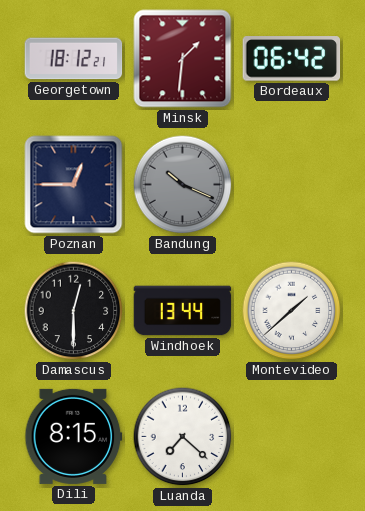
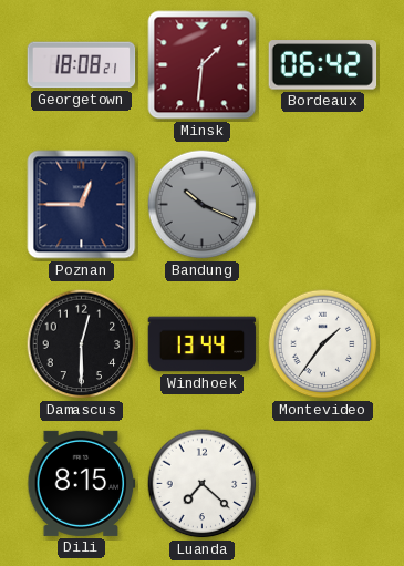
Georgetown: 18:12 -> 18:08 (82, 65)
Montevideo: 1:38 -> 1:36 (323, 344)
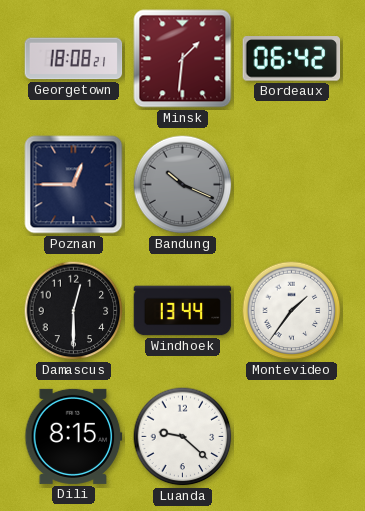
Luanda: 7:22 -> 9:22 (183, 437)
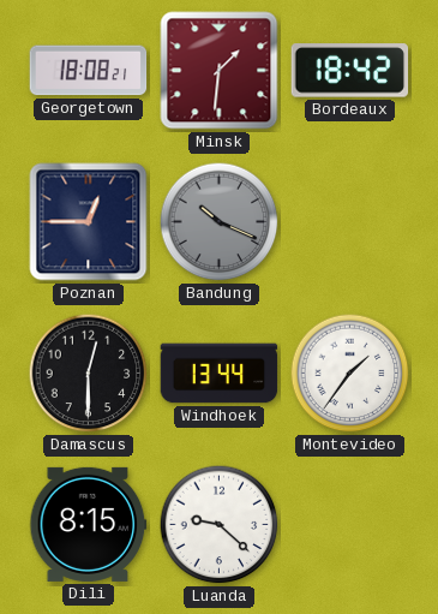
Bordeaux: 06:42 -> 18:42 (350, 71)
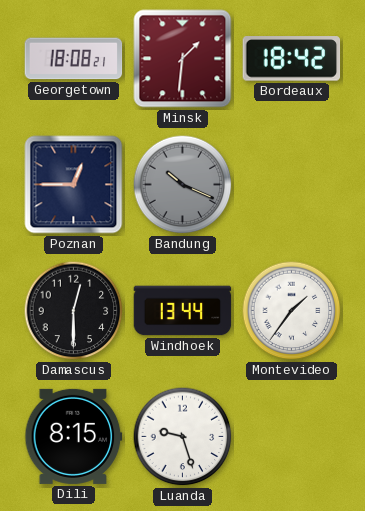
Luanda: 9:22 -> 9:27 (183, 437)
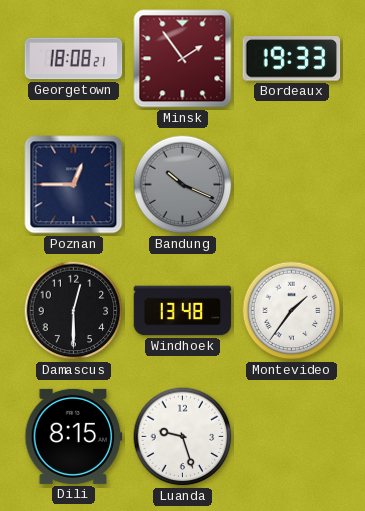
Minsk: 1:31 -> 1:54 (183, 59)
Bordeaux: 18:42 -> 19:33 (292, 59)
Windhoek: 13:44 -> 13:48 (183, 311)
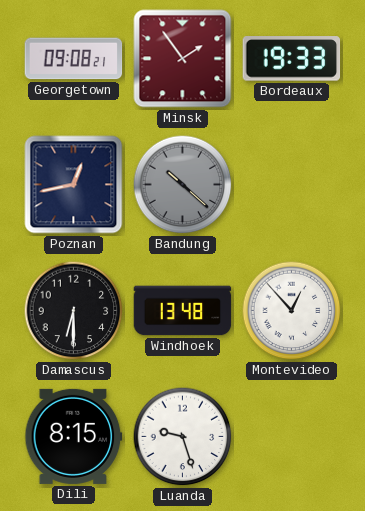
Georgetown: 18:08 -> 09:08 (74, 59)
Poznan: 12:45 -> 12:43 (74, 185)
Bandung: 10:19 -> 10:22 (183, 185)
Damascus: 12:30 -> 6:30 (74, 311)
Montevideo: 1:36 -> 12:53 (292, 311)
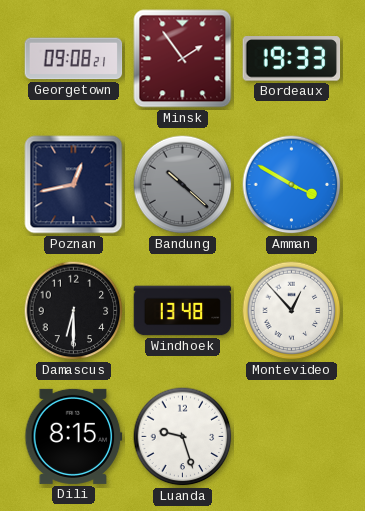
Amman: none -> 3:50 (292, 185)
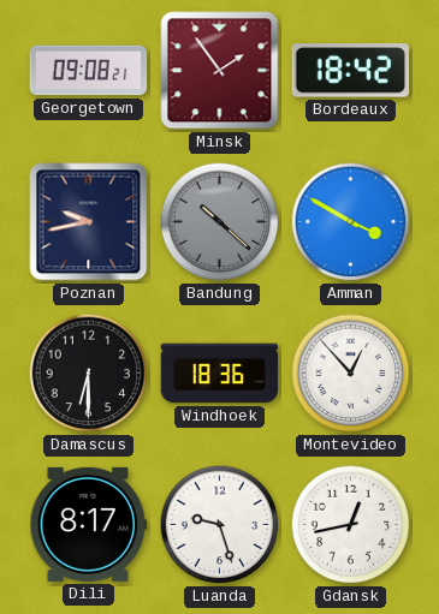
Bordeaux: 19:33 -> 18:42 (351, 71)
Poznan: 12:43 -> 9:43 (89, 222)
Windhoek: 13:48 -> 18:36 (220, 374)
Dili: 8:15 -> 8:17 (89, 524)
Gdansk: none -> 12:43 (351, 525)
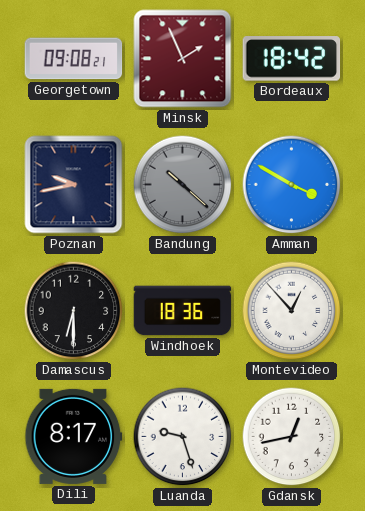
Minsk: 1:54 -> 1:56 (183, 59)
